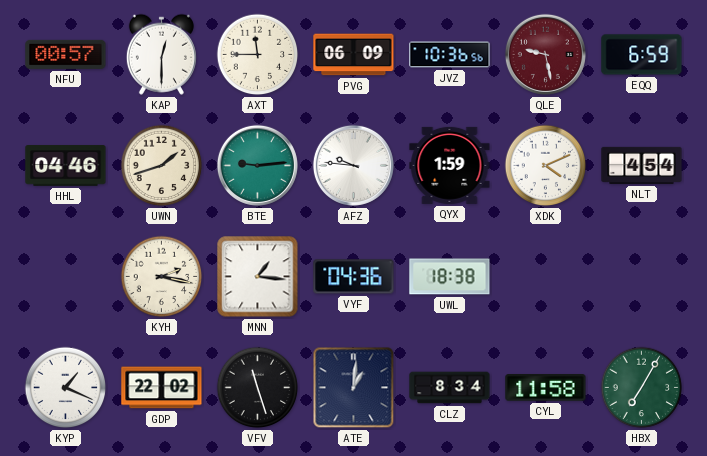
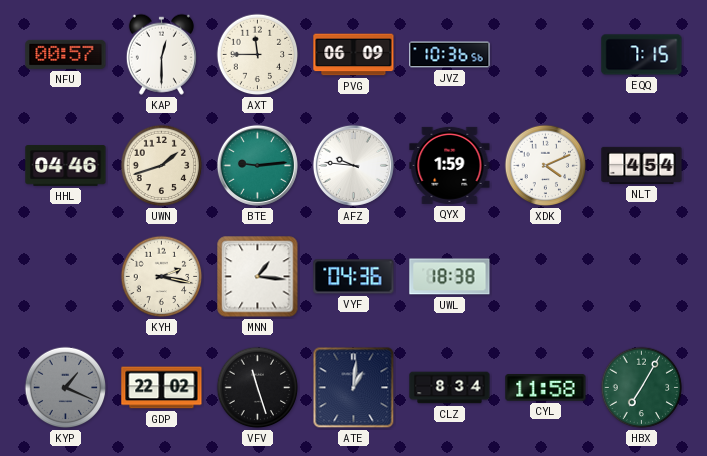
QLE: 9:28 -> none (545, 54)
EQQ: 6:59 -> 7:15 (642, 55)
KYP dial: white -> grey (66, 388)
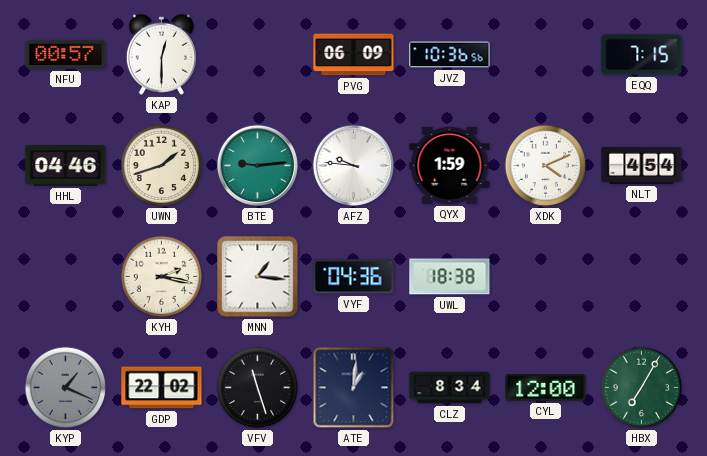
AXT: 11:45 -> none (258, 55)
CYL: 11:58 -> 12:00 (546, 388)
